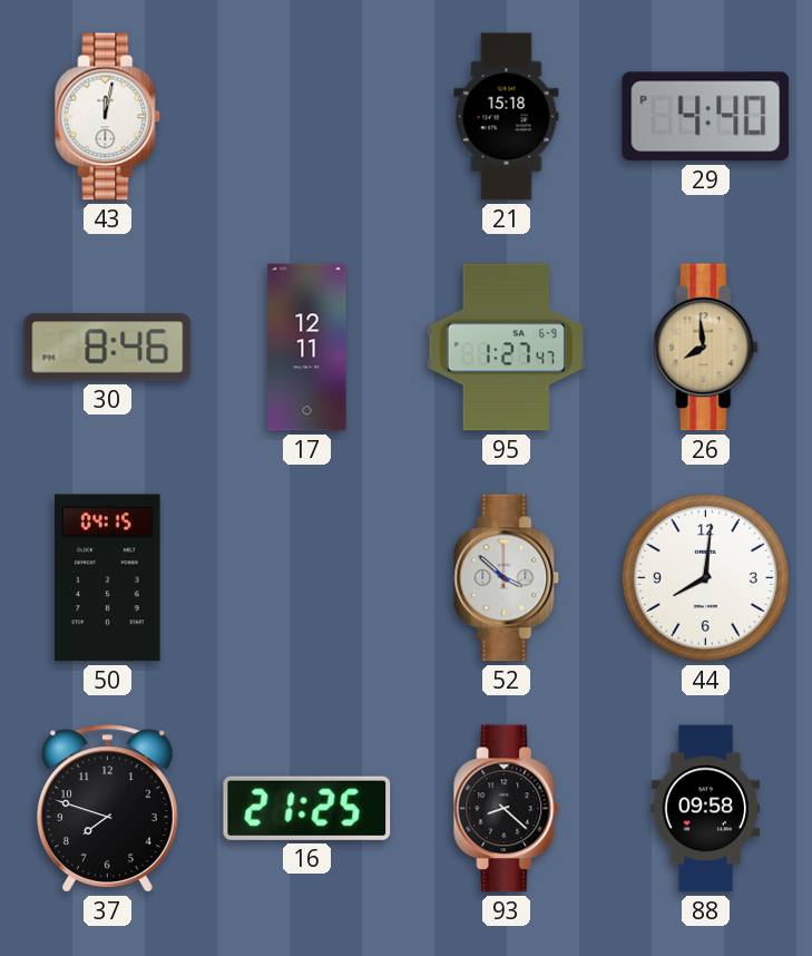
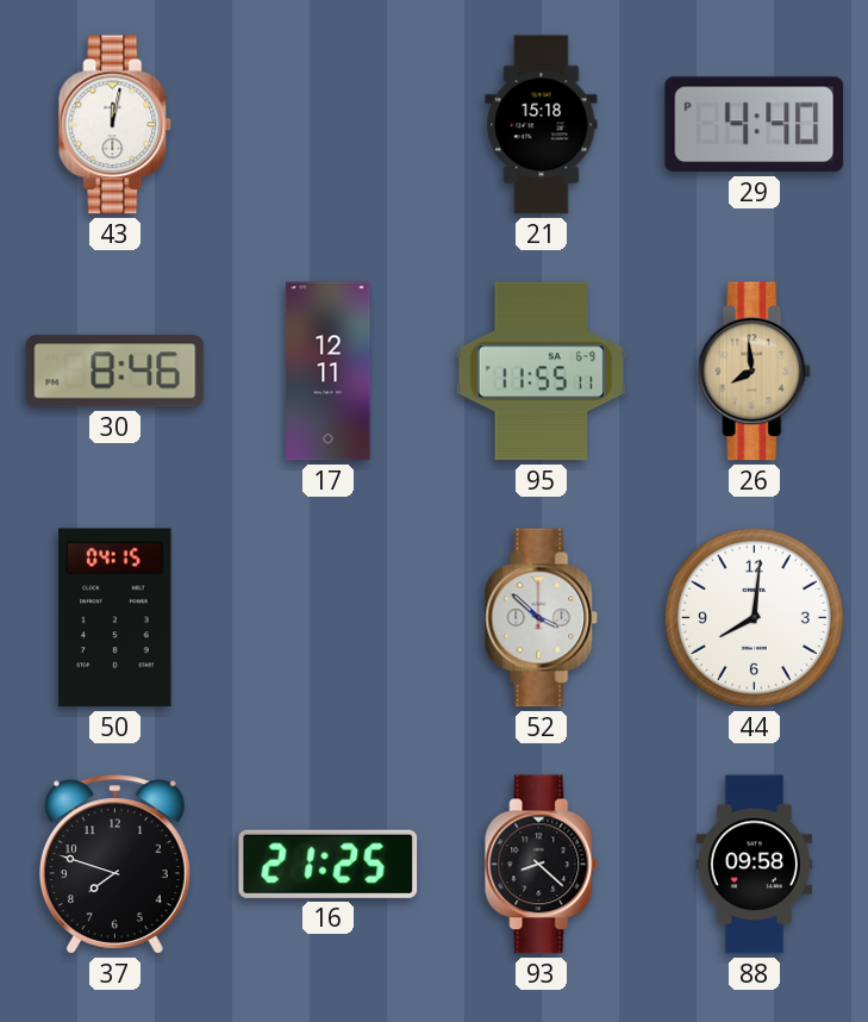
95: 1:27 -> 11:55 (541, 372)
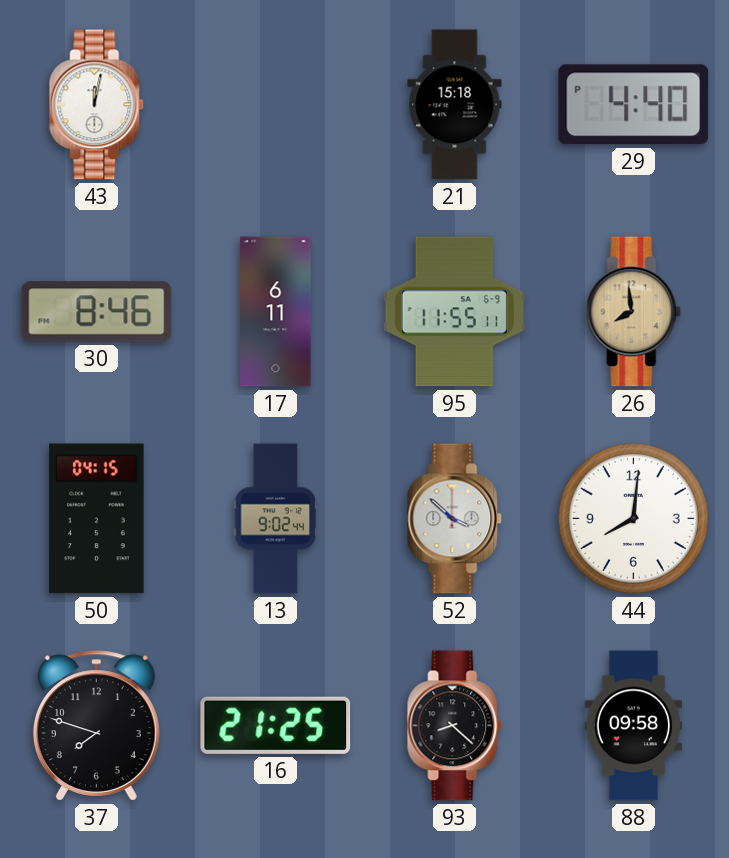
17: 12:11 -> 6:11 (276, 312)
13: none -> 9:02 (276, 519)
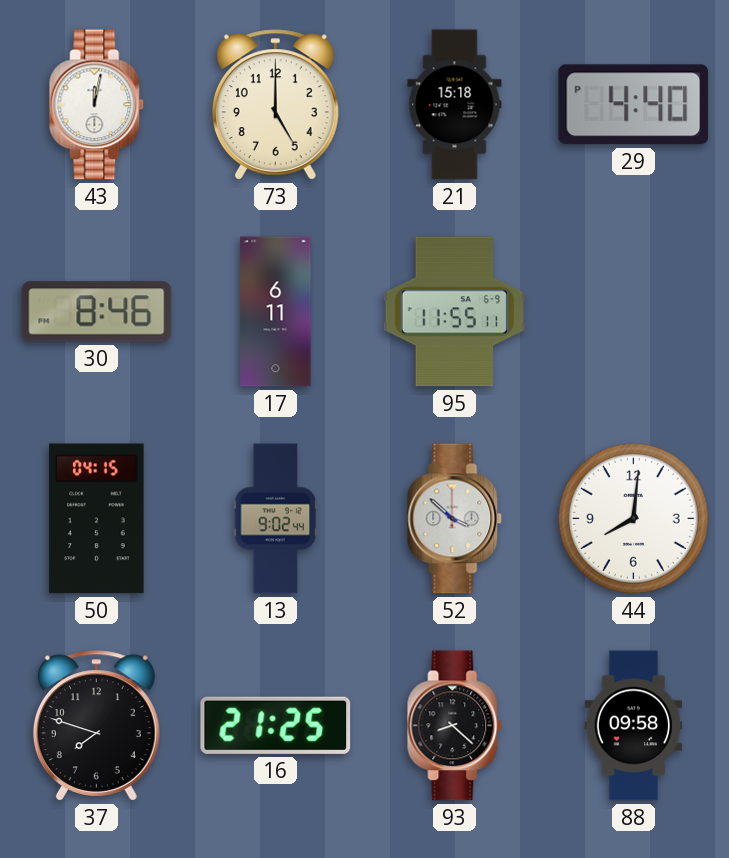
73: none -> 5:00 (275, 105)
26: 7:59 -> none (634, 312)
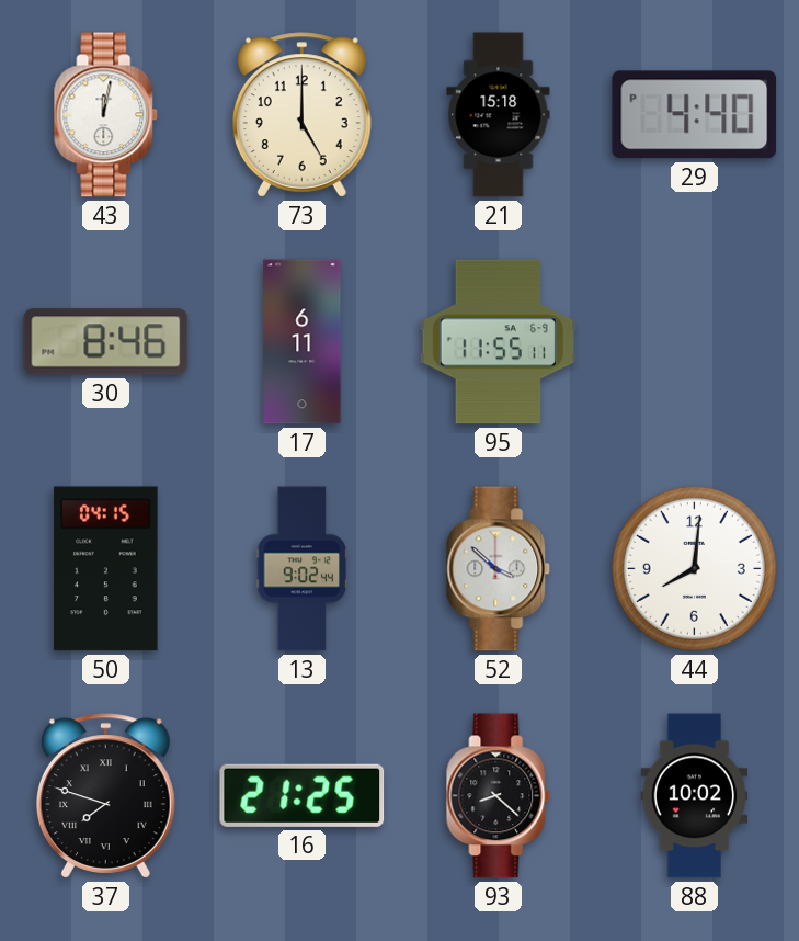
37 numerals: Arabic -> Roman (105, 796)
88: 09:58 -> 10:02 (695, 796)
